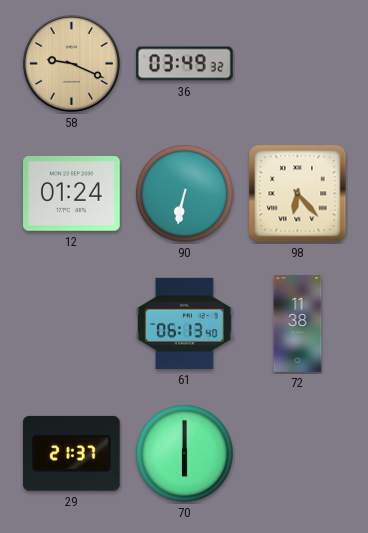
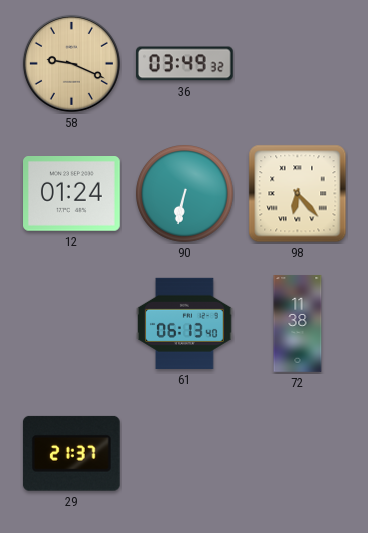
70: 6:00 -> none (185, 454)
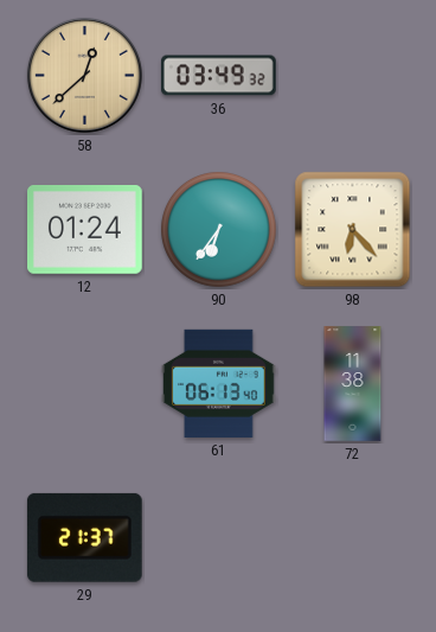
58: 9:19 -> 12:38 (84, 75)
90: 6:32 -> 6:36 (219, 230)
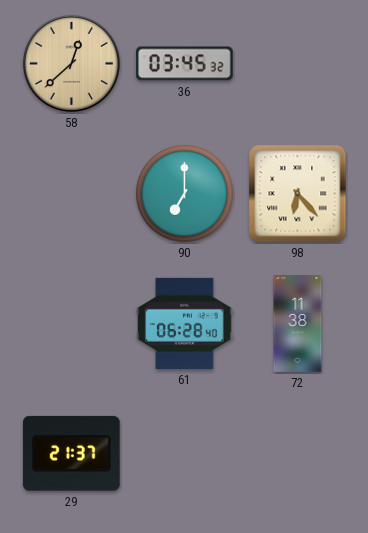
36: 03:49 -> 03:45 (184, 64)
12: 01:24 -> none (85, 230)
90: 6:36 -> 7:00 (185, 194)
61: 06:13 -> 06:28 (185, 323)
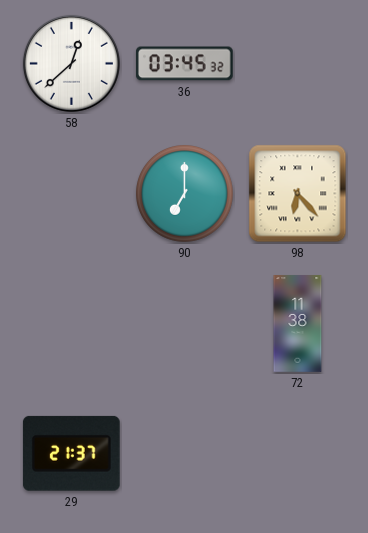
58 dial: champagne -> white (71, 63)
61: 06:28 -> none (185, 323)
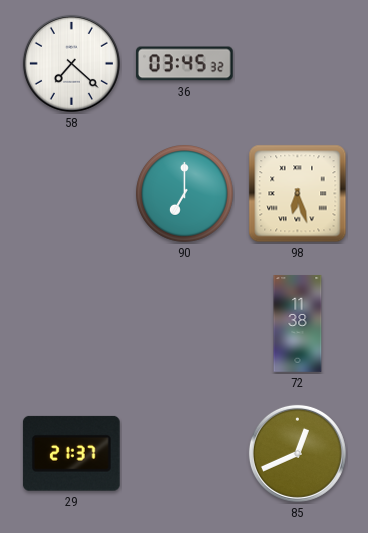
58: 12:38 -> 7:22 (71, 63)
98: 6:23 -> 6:27 (298, 194)
85: none -> 12:41 (297, 453)
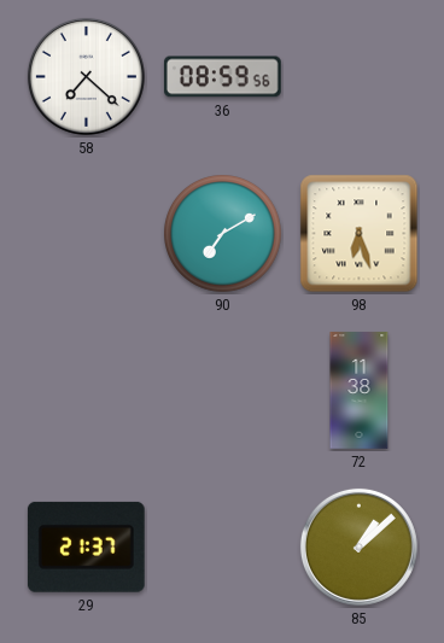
36: 03:45 -> 08:59 (222, 77)
90: 7:00 -> 7:10 (223, 234)
85: 12:41 -> 1:08 (358, 546)
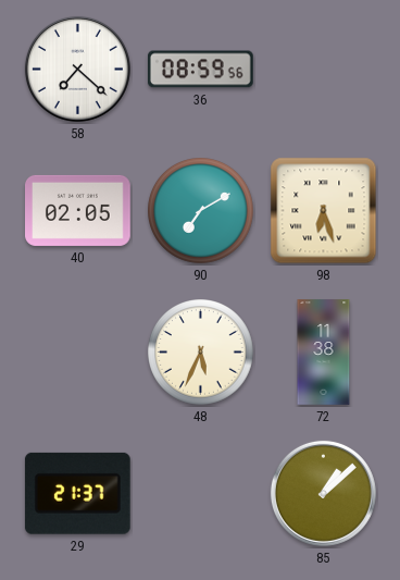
40: none -> 02:05 (78, 210)
48: none -> 5:34 (201, 353)
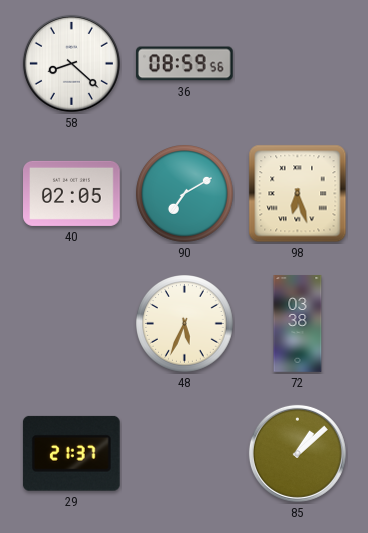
58: 7:22 -> 8:22 (71, 63)
72: 11:38 -> 03:38 (298, 324)
